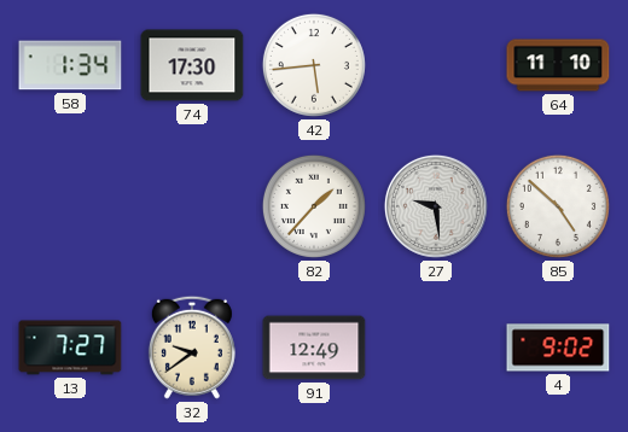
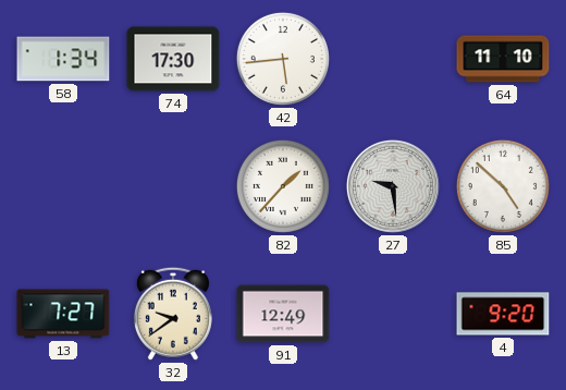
4: 9:02 -> 9:20 (503, 314)
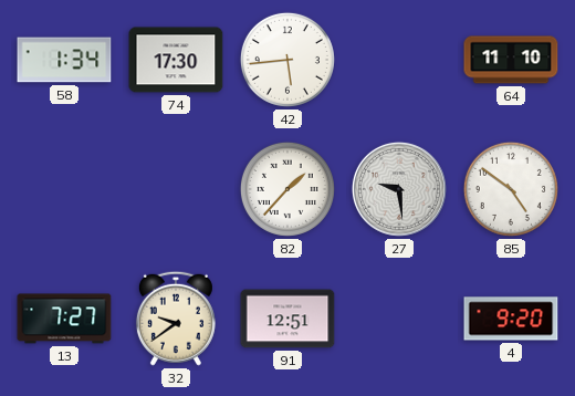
85: 4:52 -> 4:51 (511, 189)
91: 12:49 -> 12:51 (287, 319)
